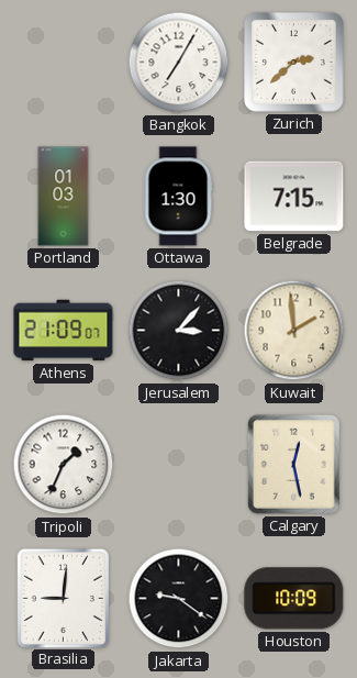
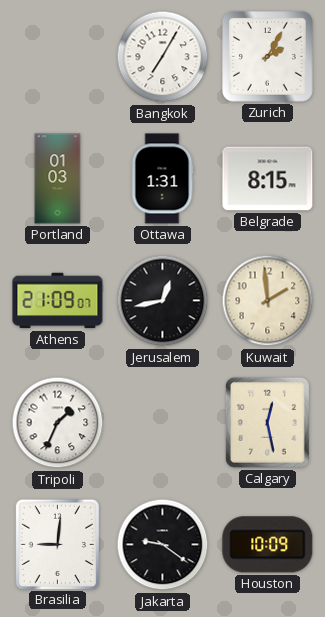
Zurich: 2:38 -> 2:05 (268, 57)
Ottawa: 1:30 -> 1:31 (162, 179)
Belgrade: 7:15 -> 8:15 (268, 179)
Jerusalem: 3:07 -> 12:43 (163, 301)
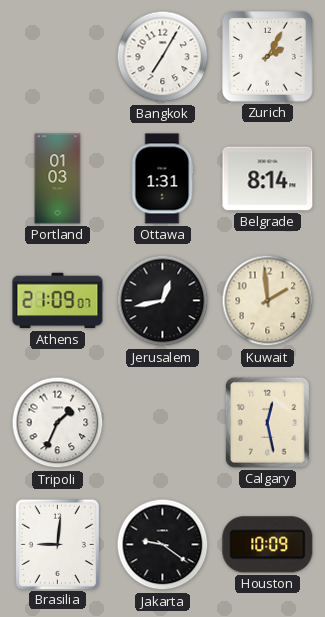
Belgrade: 8:15 -> 8:14 (268, 179)
